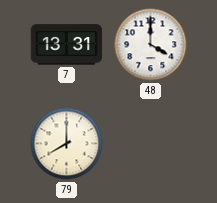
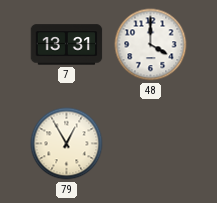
79: 8:00 -> 12:55 (67, 144)
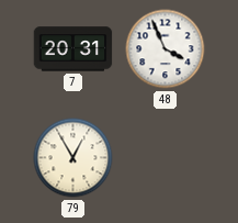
7: 13:31 -> 20:31 (73, 49)
48: 4:00 -> 3:56 (166, 49)
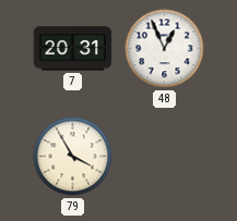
48: 3:56 -> 12:56 (165, 49)
79: 12:55 -> 3:55 (73, 157)
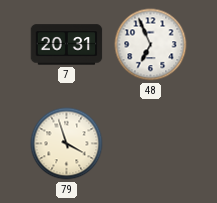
48: 12:56 -> 6:56 (151, 45)
79: 3:55 -> 3:57 (67, 144)
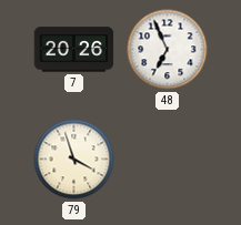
7: 20:31 -> 20:26 (74, 50)
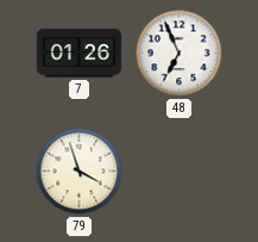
7: 20:26 -> 01:26 (80, 54)
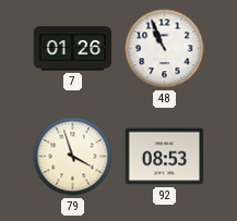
48: 6:56 -> 10:56 (165, 49)
92: none -> 08:53 (165, 157)
